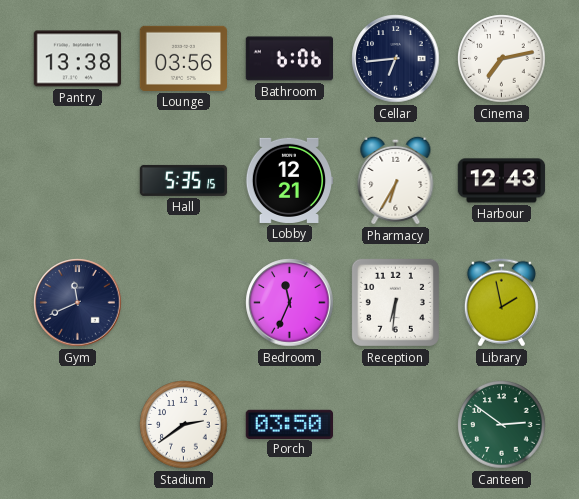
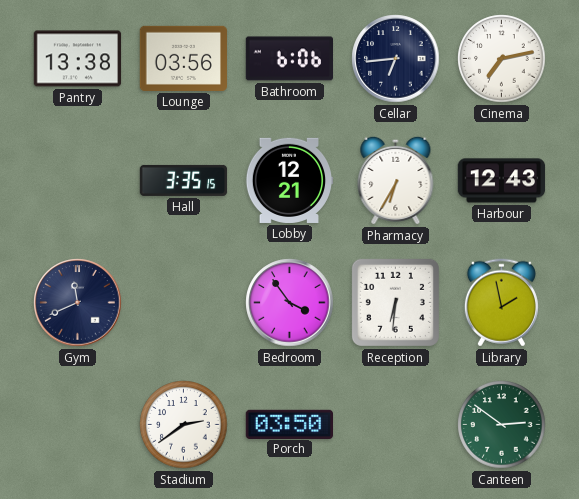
Hall: 5:35 -> 3:35 (184, 180)
Bedroom: 11:34 -> 3:54 (290, 303)
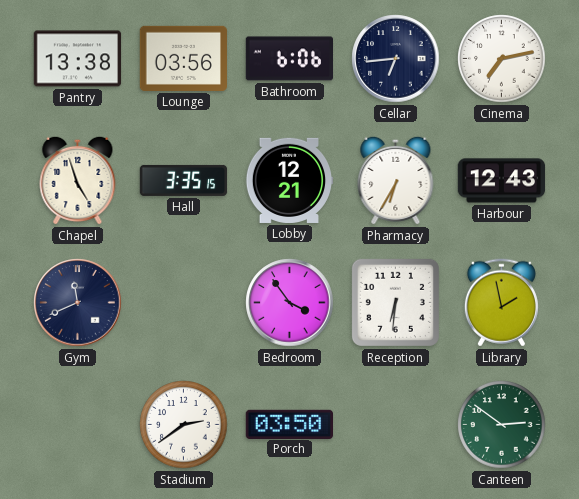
Chapel: none -> 4:57 (78, 180)
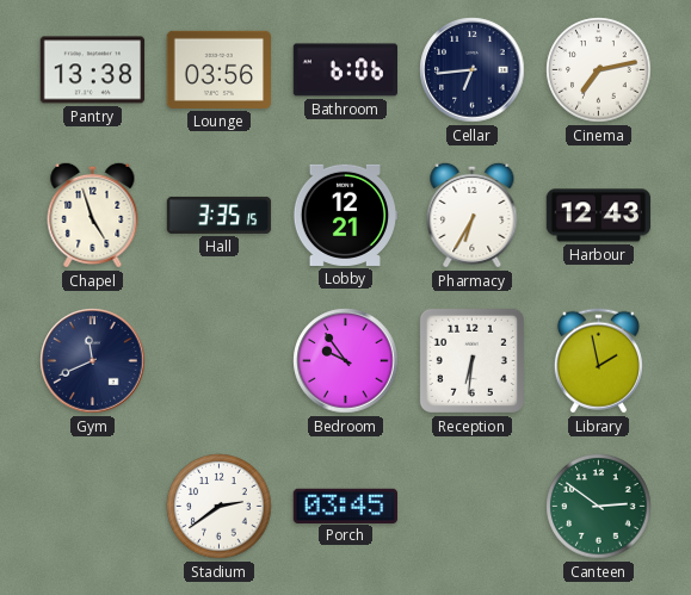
Bedroom: 3:54 -> 9:54 (346, 361)
Porch: 03:50 -> 03:45 (345, 506)
